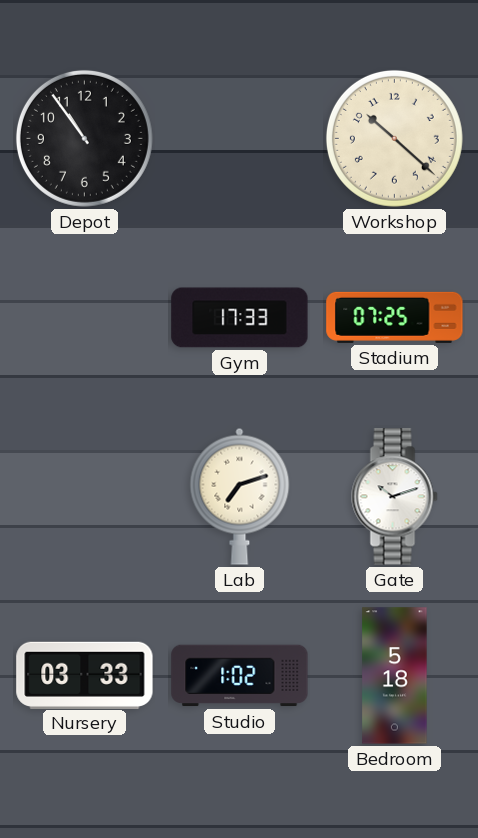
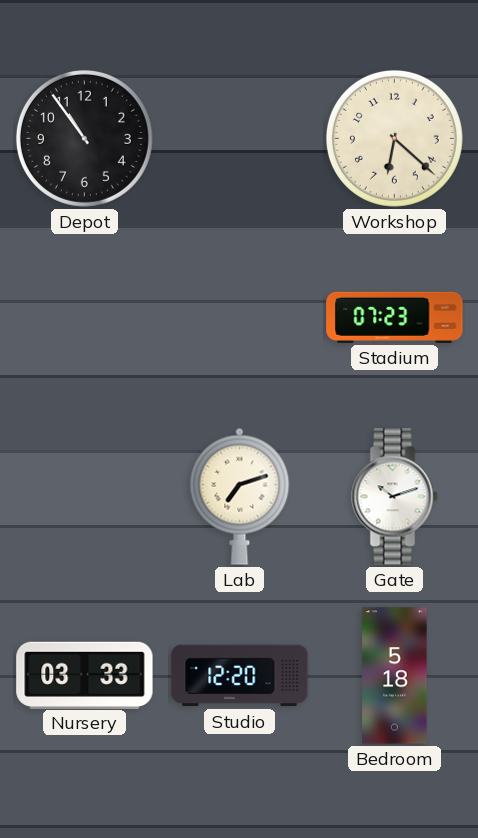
Workshop: 10:22 -> 6:22 (394, 138)
Gym: 17:33 -> none (240, 318)
Stadium: 07:25 -> 07:23 (395, 317)
Studio: 1:02 -> 12:20 (240, 676)
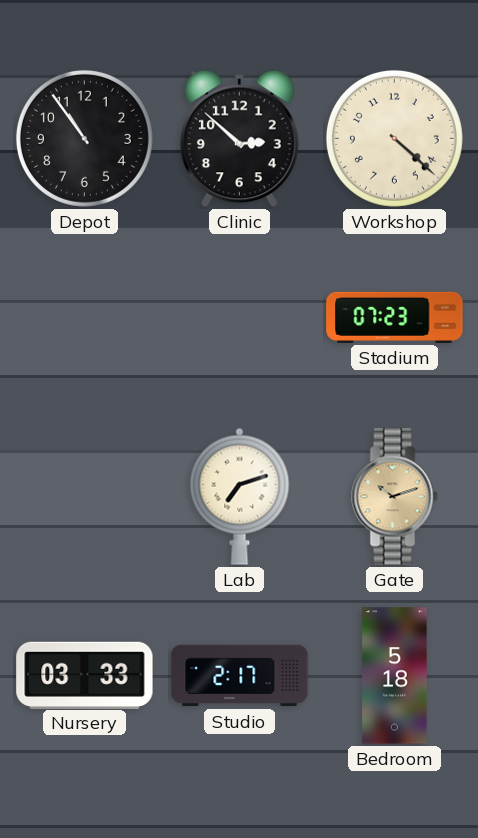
Clinic: none -> 2:52 (239, 139)
Workshop: 6:22 -> 4:22 (394, 138)
Gate dial: white -> champagne (395, 497)
Studio: 12:20 -> 2:17 (240, 676)
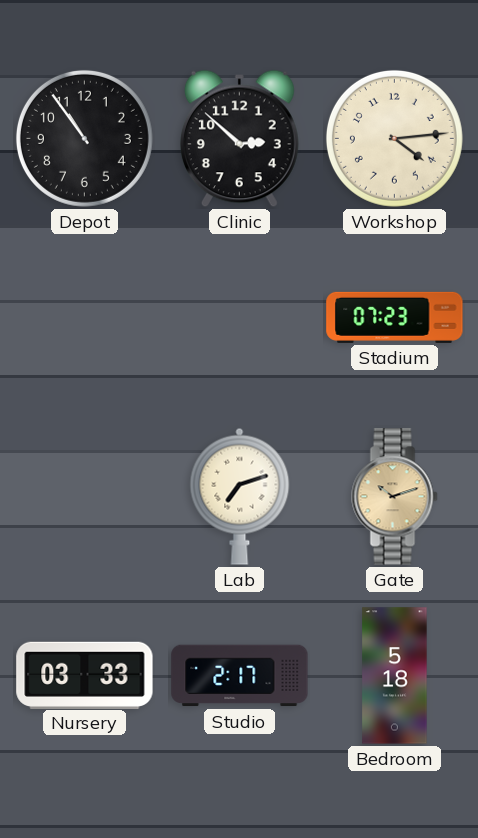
Workshop: 4:22 -> 4:14 (394, 138)
